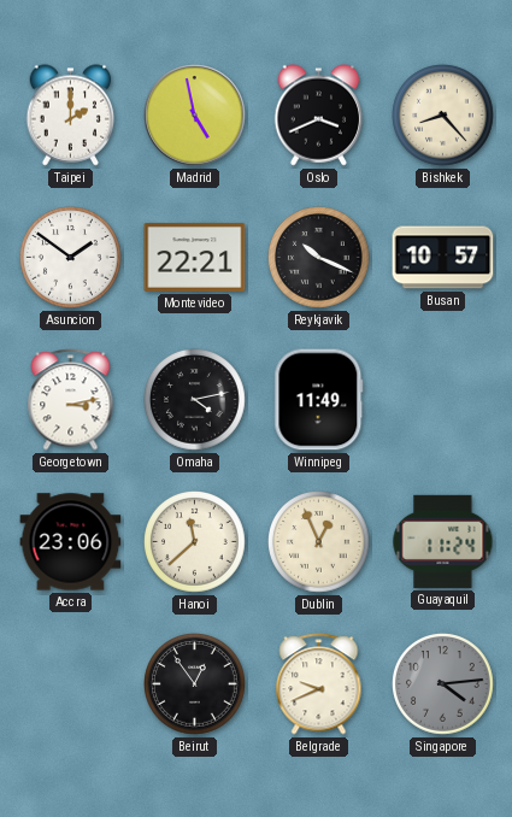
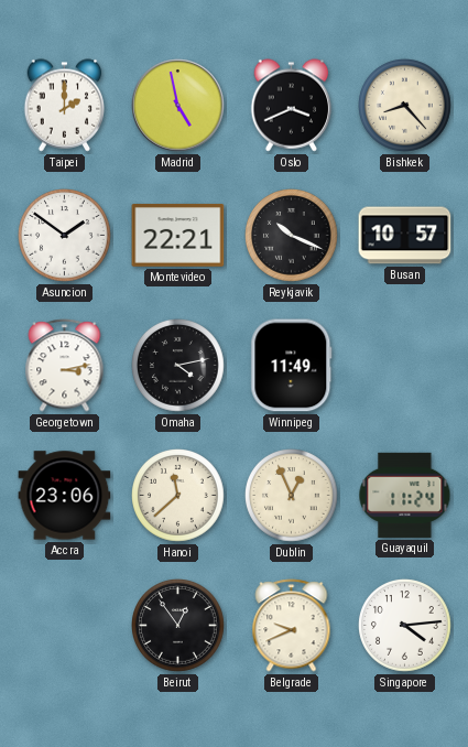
Singapore dial: grey -> white (405, 626)
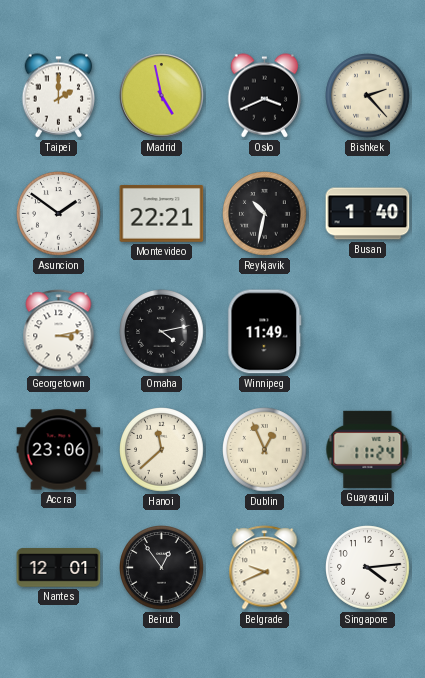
Bishkek: 8:23 -> 2:23 (368, 96)
Reykjavik: 10:19 -> 10:32 (265, 214)
Busan: 10:57 -> 1:40 (368, 214)
Nantes: none -> 12:01 (59, 568)
